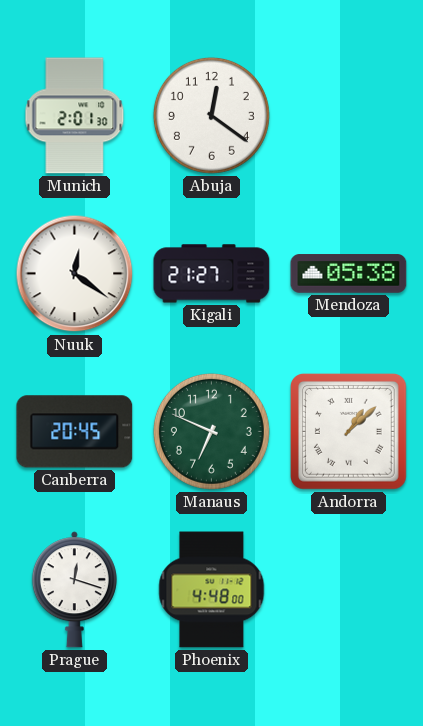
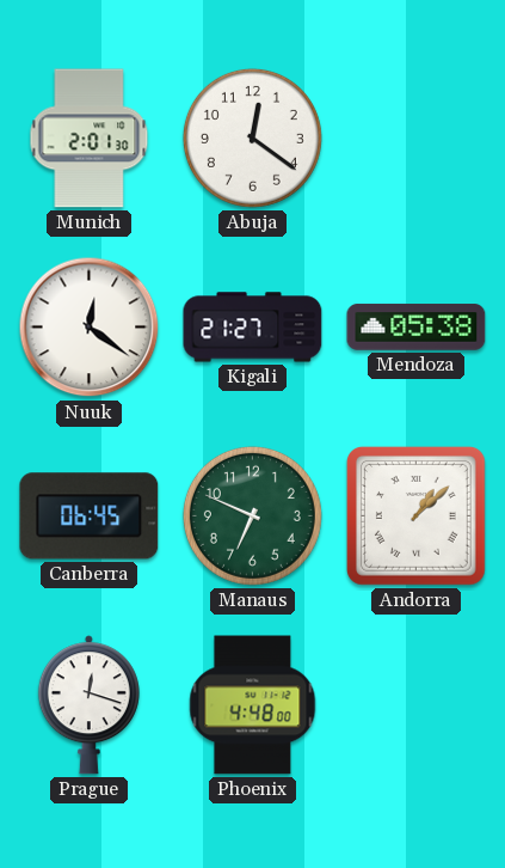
Canberra: 20:45 -> 06:45 (90, 516)
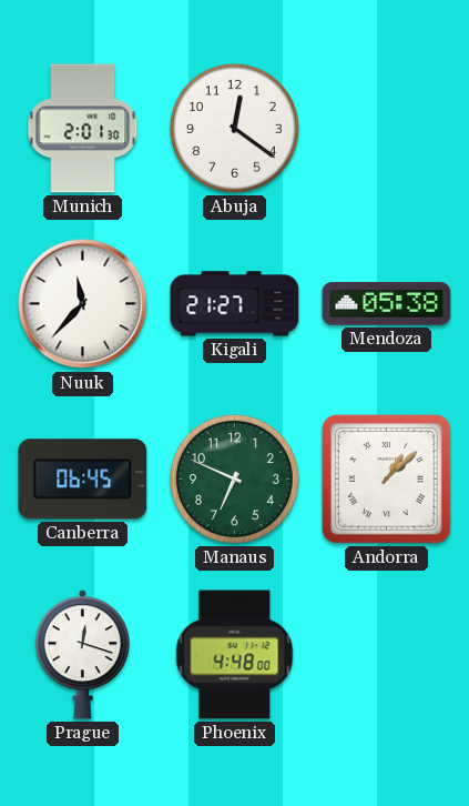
Nuuk: 12:21 -> 11:37 (83, 304)
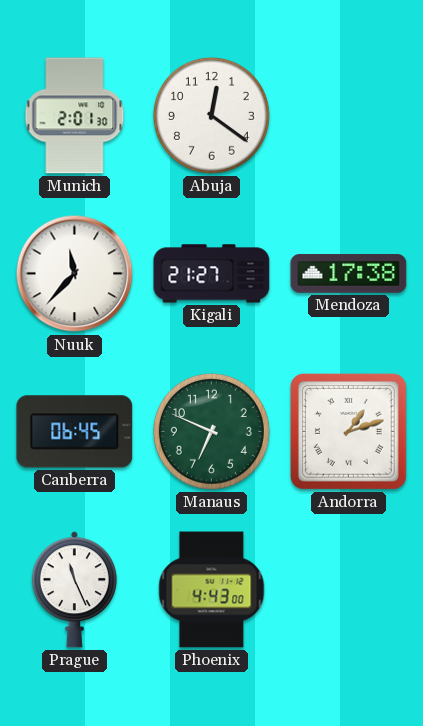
Mendoza: 05:38 -> 17:38 (349, 274)
Andorra: 1:08 -> 1:12 (348, 431)
Prague: 12:18 -> 11:26 (74, 590)
Phoenix: 4:48 -> 4:43 (212, 590)
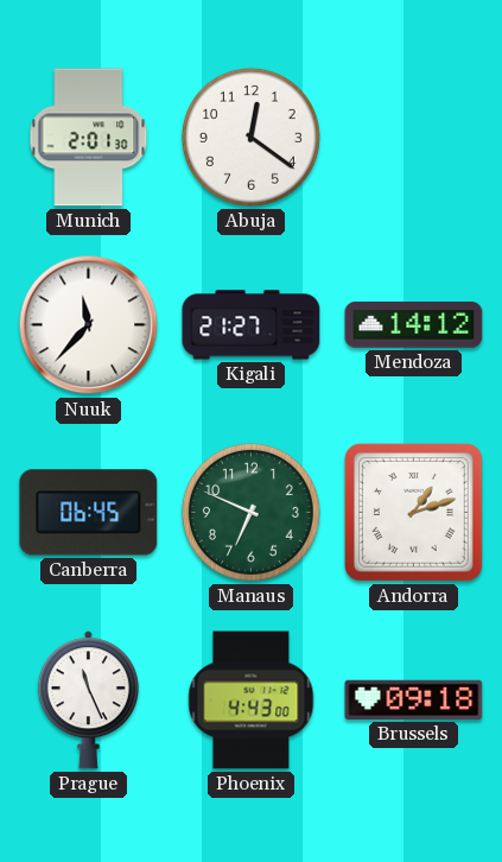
Mendoza: 17:38 -> 14:12 (414, 325)
Brussels: none -> 09:18 (414, 699)
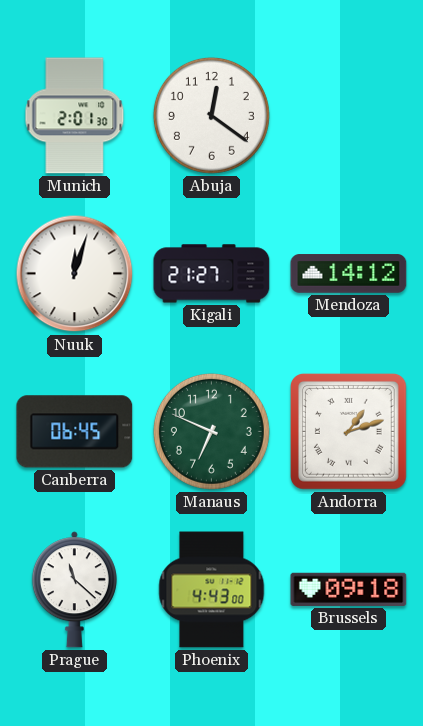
Nuuk: 11:37 -> 12:03 (75, 274)
Prague: 11:26 -> 11:22 (74, 590)
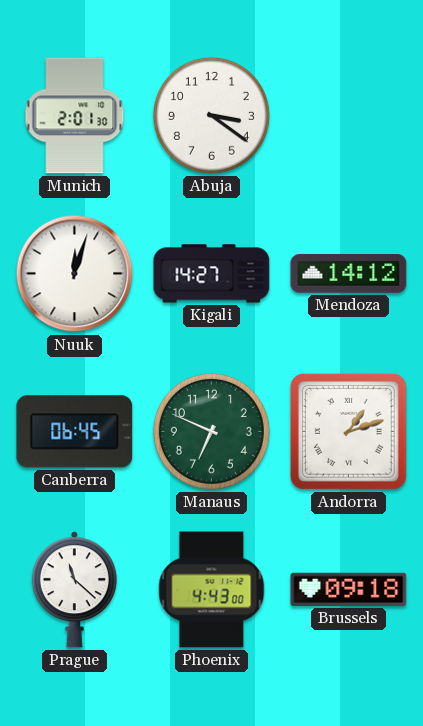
Abuja: 12:21 -> 3:21 (211, 115)
Kigali: 21:27 -> 14:27 (212, 274)
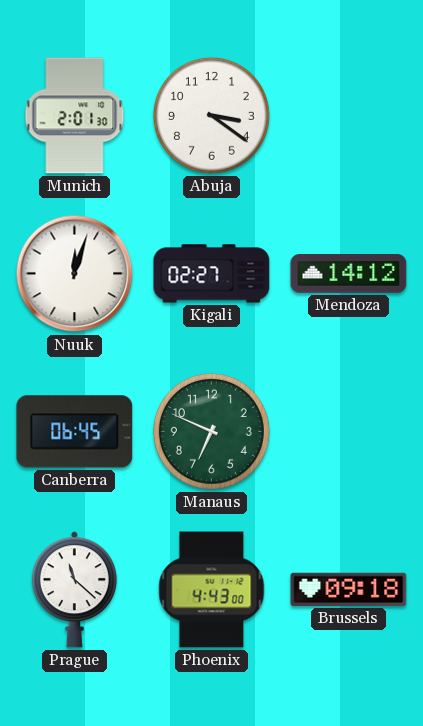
Kigali: 14:27 -> 02:27 (212, 274)
Andorra: 1:12 -> none (348, 431)
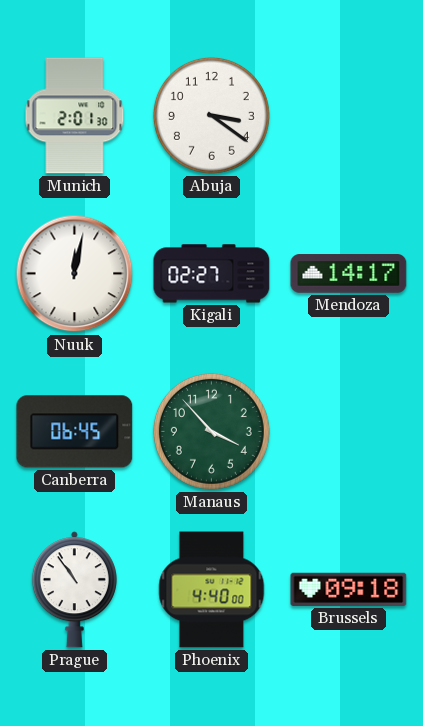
Nuuk: 12:03 -> 12:02 (75, 274)
Mendoza: 14:12 -> 14:17 (349, 274)
Manaus: 6:49 -> 3:53 (211, 431)
Prague: 11:22 -> 10:54 (74, 590)
Phoenix: 4:43 -> 4:40 (212, 590)
